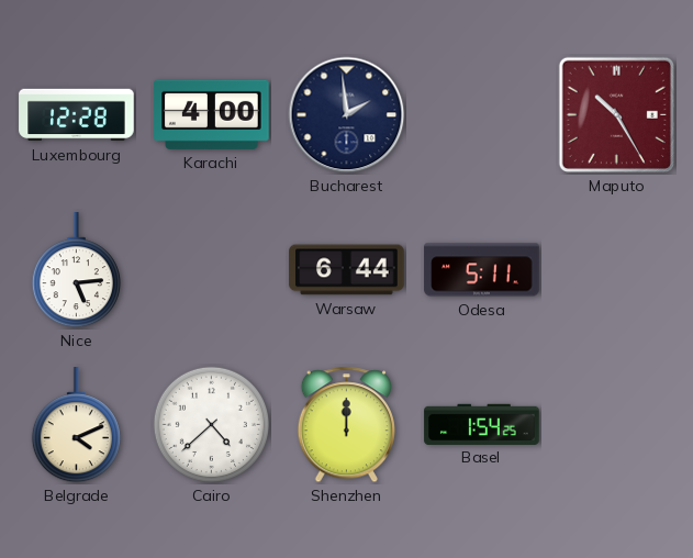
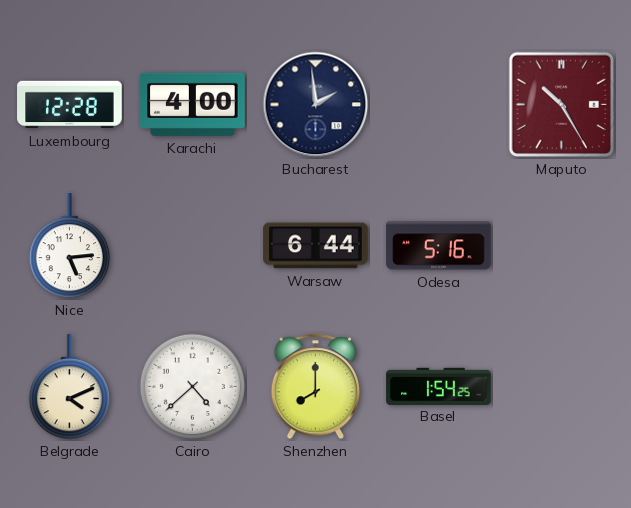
Odesa: 5:11 -> 5:16 (439, 246)
Shenzhen: 12:00 -> 8:00 (315, 387)
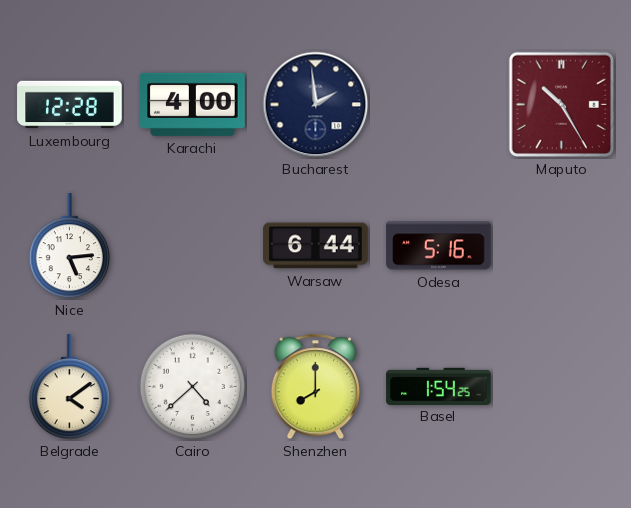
Belgrade: 4:11 -> 4:09 (69, 387)
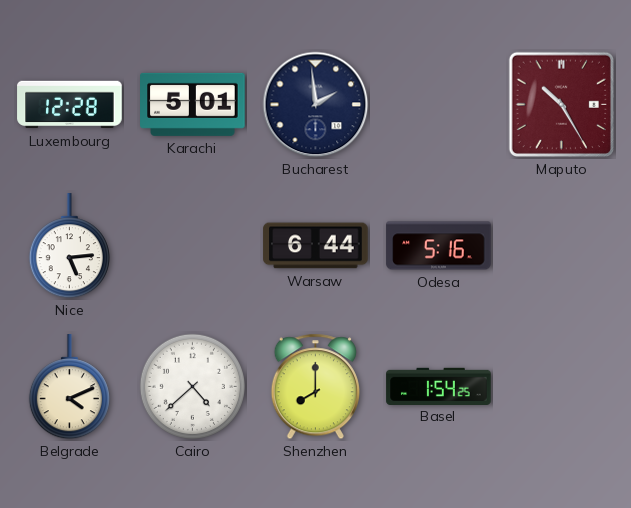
Karachi: 4:00 -> 5:01 (193, 104)
Belgrade: 4:09 -> 4:11 (69, 387)
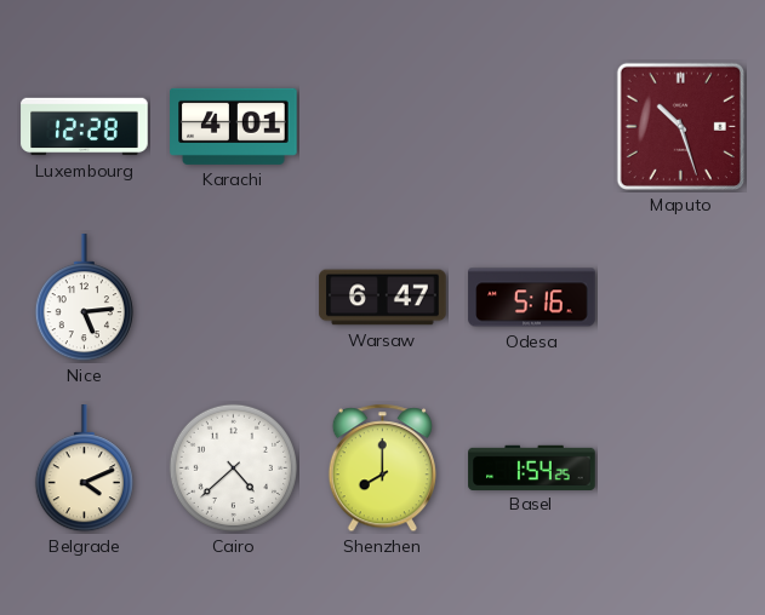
Karachi: 5:01 -> 4:01 (234, 126)
Bucharest: 1:59 -> none (316, 105)
Maputo: 10:25 -> 10:27 (680, 126)
Warsaw: 6:44 -> 6:47 (383, 298)
